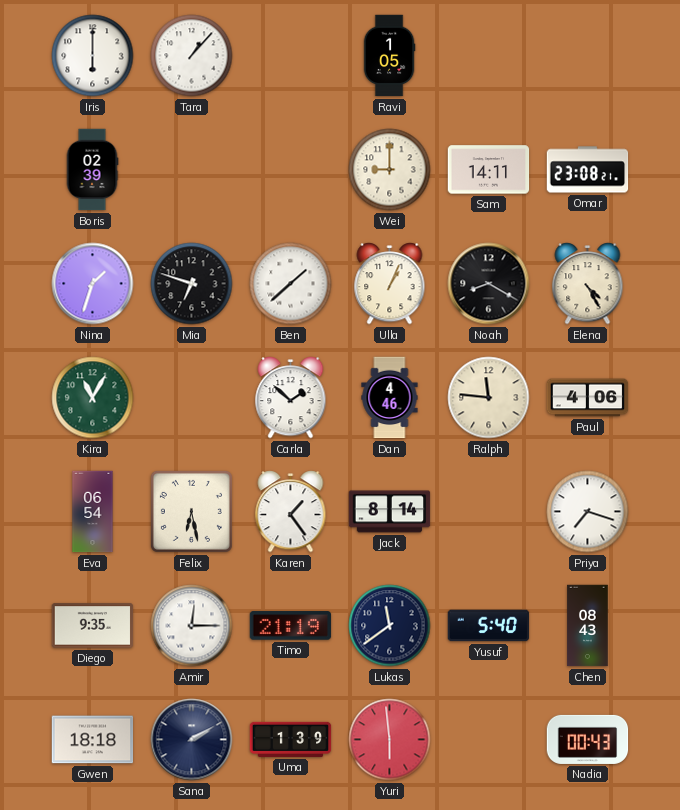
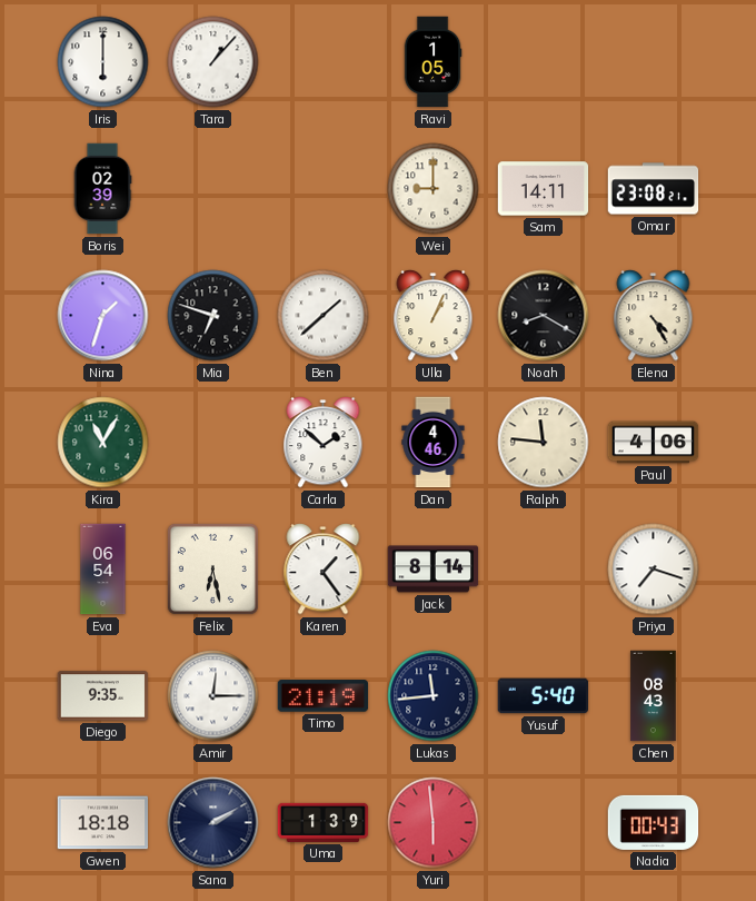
Lukas: 11:39 -> 11:44 (434, 696)
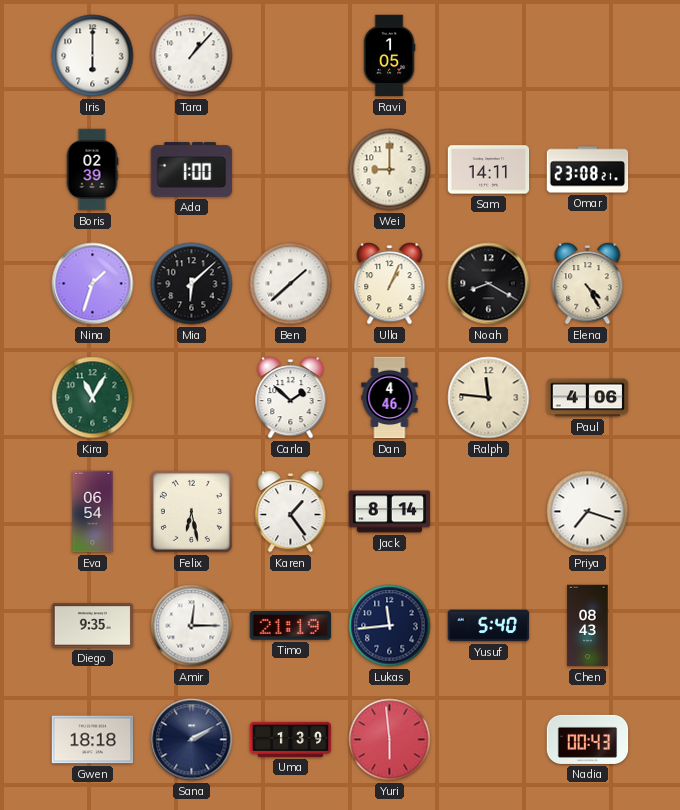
Ada: none -> 1:00 (192, 170)
Mia: 6:48 -> 6:08 (192, 284)
